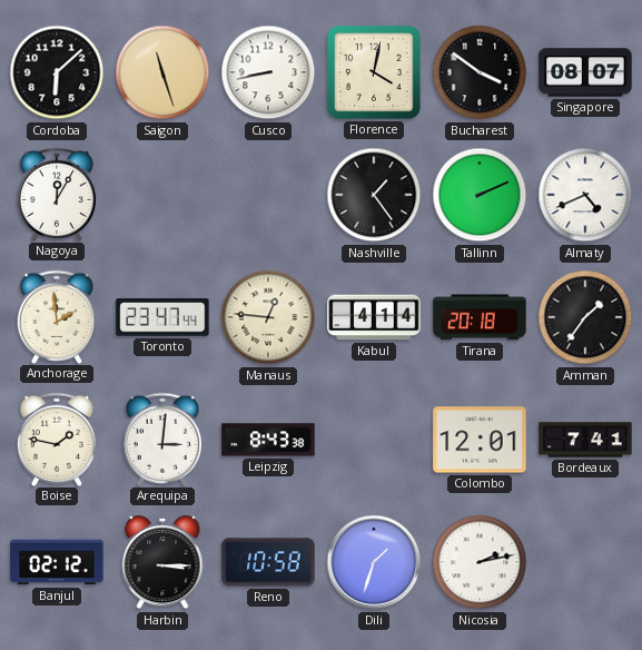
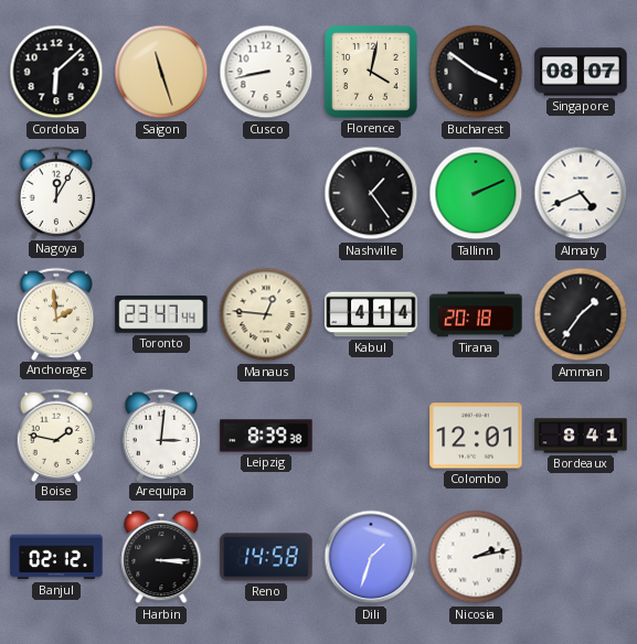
Leipzig: 8:43 -> 8:39 (266, 436)
Bordeaux: 7:41 -> 8:41 (581, 436)
Reno: 10:58 -> 14:58 (266, 557)
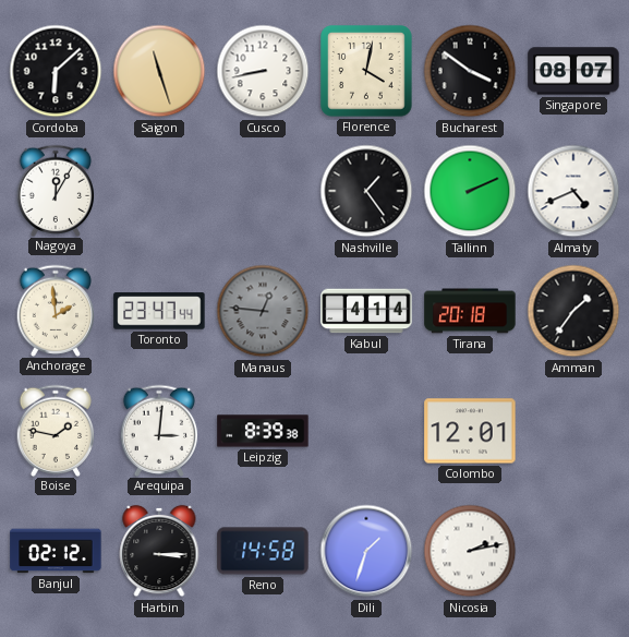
Manaus dial: cream -> grey (263, 311)
Bordeaux: 8:41 -> none (581, 436)
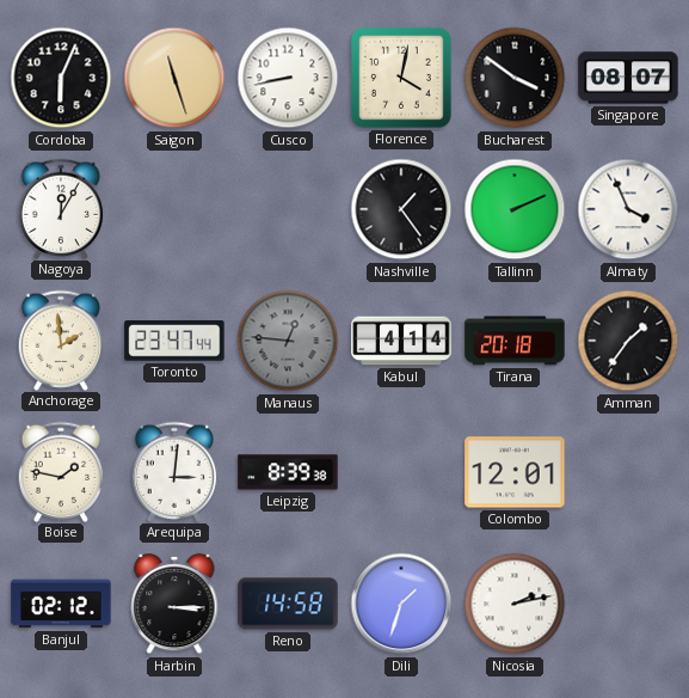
Cordoba: 6:08 -> 6:04 (61, 78)
Almaty: 4:41 -> 3:56 (628, 209)
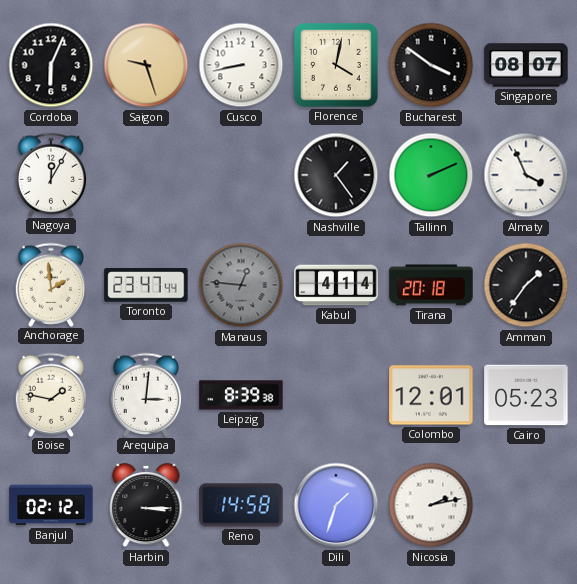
Saigon: 11:27 -> 9:27 (146, 65)
Cairo: none -> 05:23 (526, 395)
